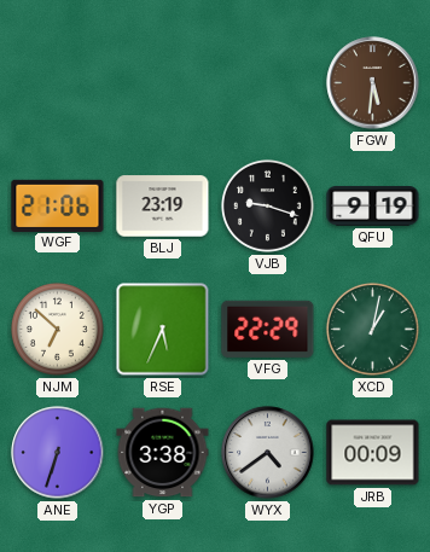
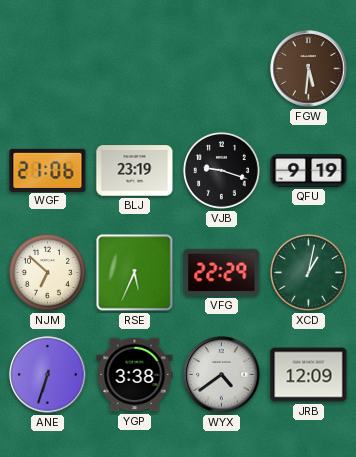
JRB: 00:09 -> 12:09 (309, 375)
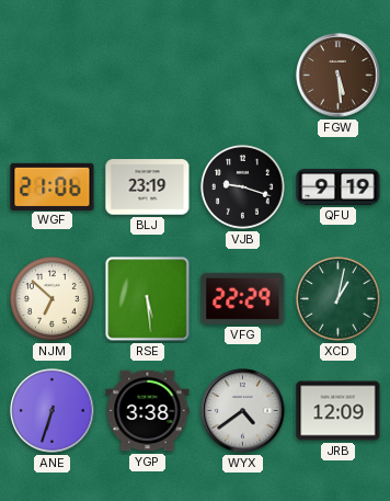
FGW: 5:31 -> 5:29 (339, 76)
RSE: 5:34 -> 5:29 (148, 299)
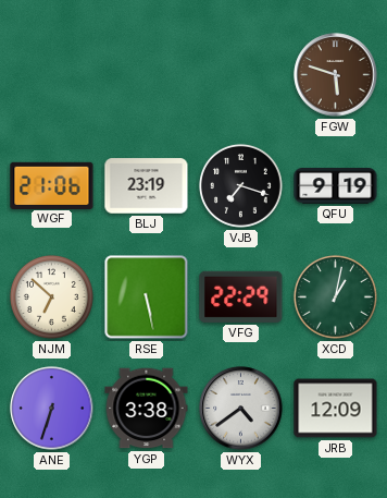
FGW: 5:29 -> 5:48 (336, 75)
VJB: 9:18 -> 7:18 (240, 185)
RSE: 5:29 -> 5:28 (147, 297)
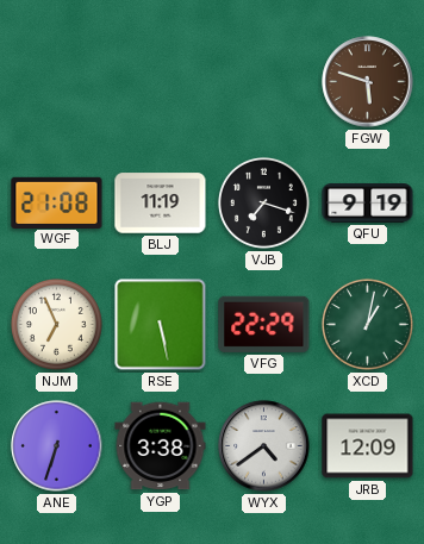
WGF: 21:06 -> 21:08 (57, 202)
BLJ: 23:19 -> 11:19 (161, 204)
NJM: 6:52 -> 6:56 (56, 324)
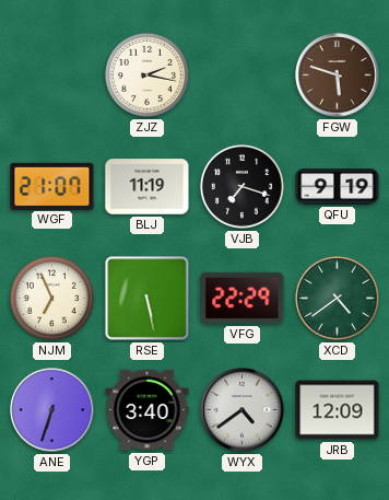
ZJZ: none -> 2:17 (146, 74)
WGF: 21:08 -> 21:07 (52, 186)
XCD: 1:02 -> 4:39 (337, 298)
YGP: 3:38 -> 3:40 (148, 410)
